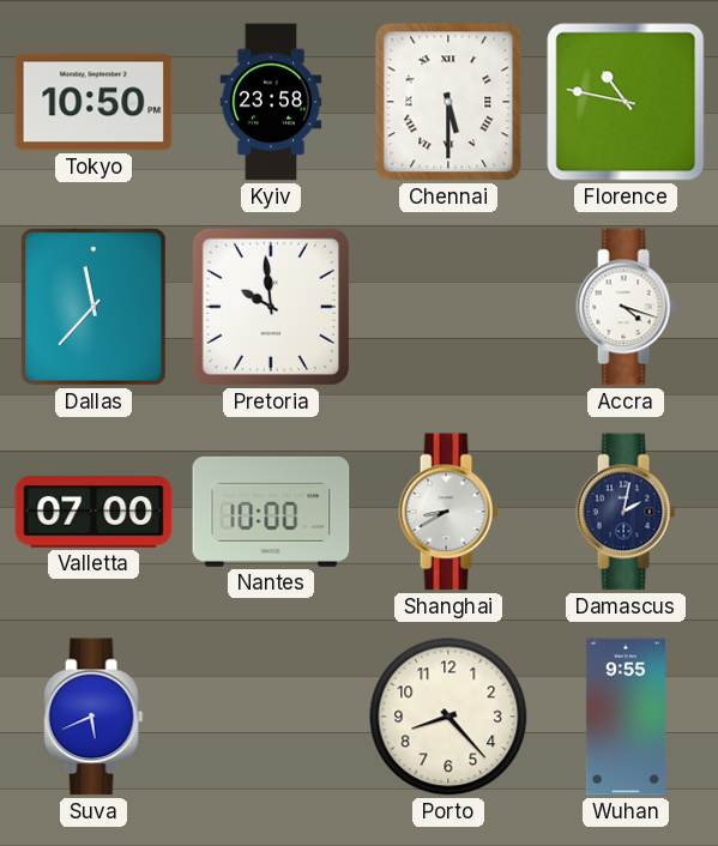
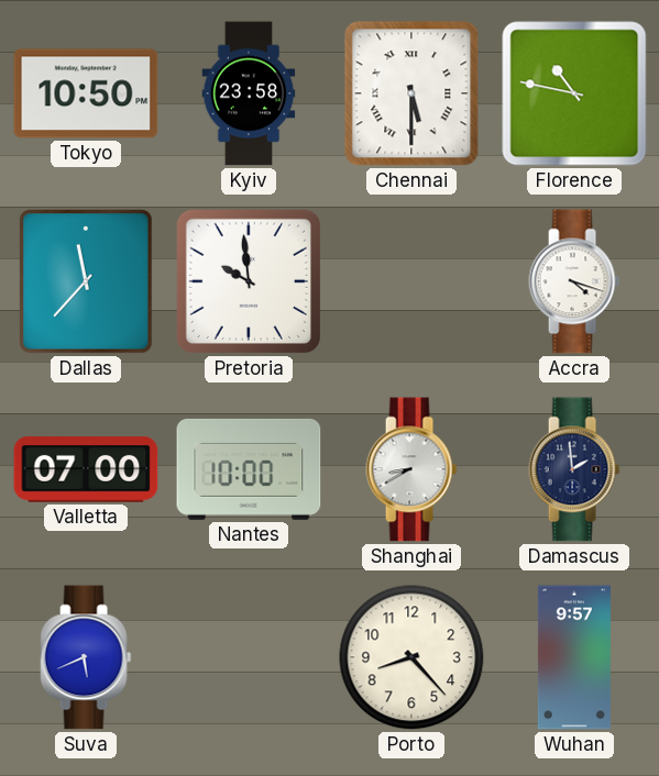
Damascus: 2:02 -> 1:59 (574, 469)
Wuhan: 9:55 -> 9:57 (574, 657)
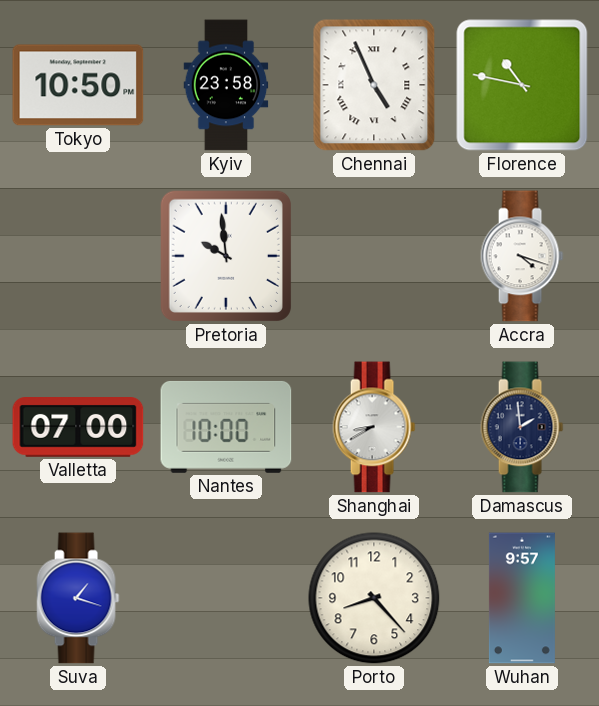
Chennai: 5:30 -> 4:56 (374, 85)
Dallas: 11:37 -> none (87, 281)
Suva: 5:41 -> 1:18 (78, 598)
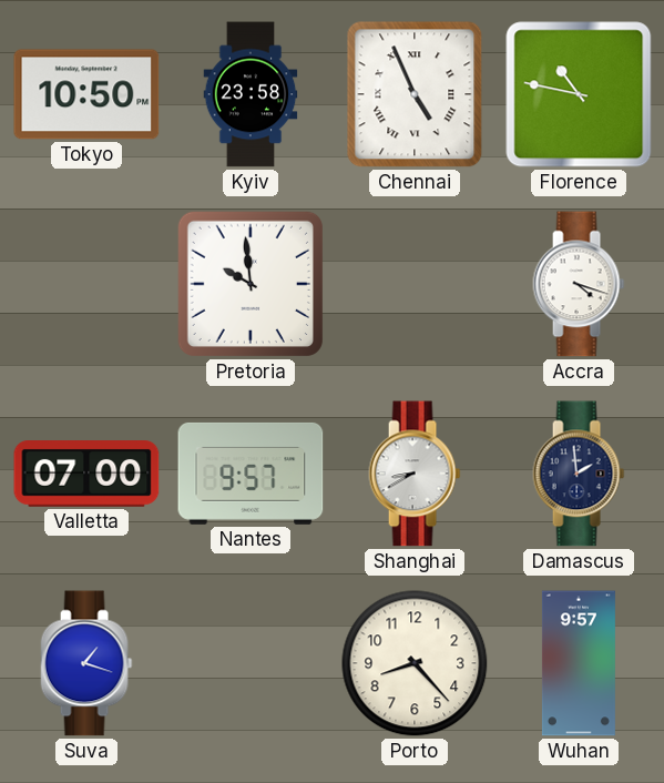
Nantes: 10:00 -> 9:57 (251, 474)
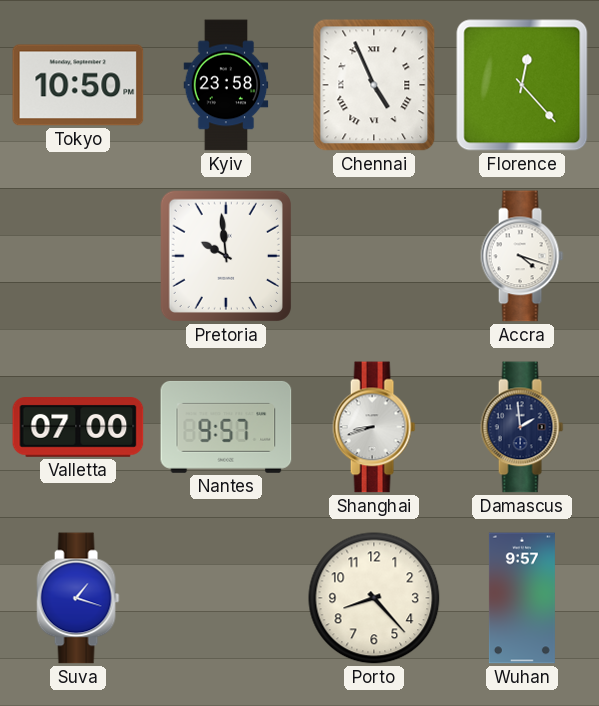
Florence: 10:47 -> 12:23 (522, 85)
Shanghai: 8:40 -> 8:42 (374, 427)
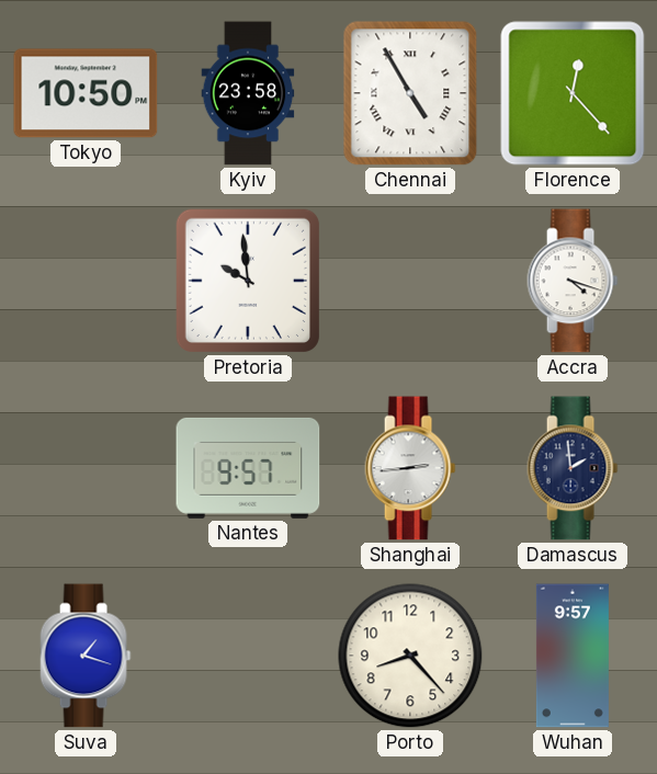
Chennai: 4:56 -> 4:55 (410, 93)
Valletta: 07:00 -> none (78, 428)
Shanghai: 8:42 -> 2:44 (410, 468)
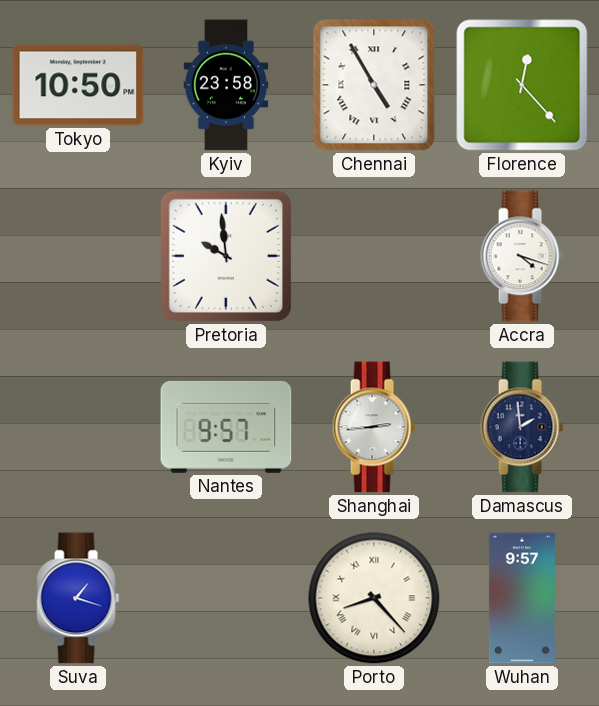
Porto numerals: Arabic -> Roman (374, 598)
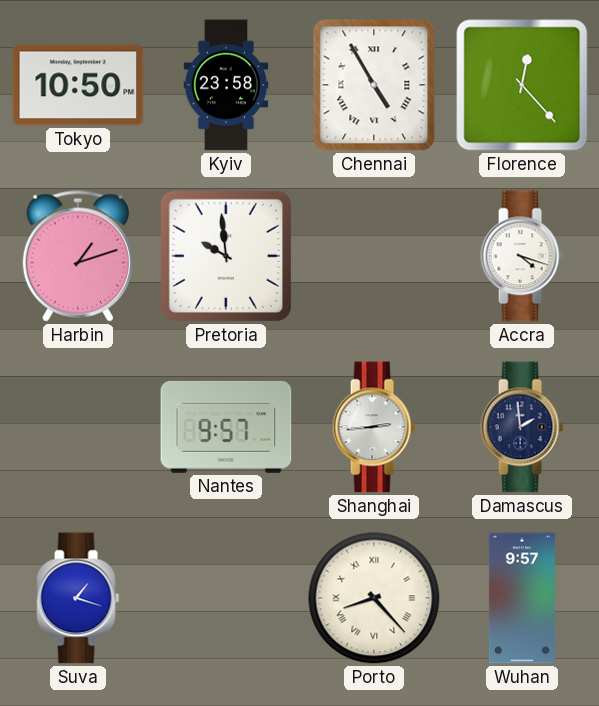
Harbin: none -> 1:12 (78, 256)
